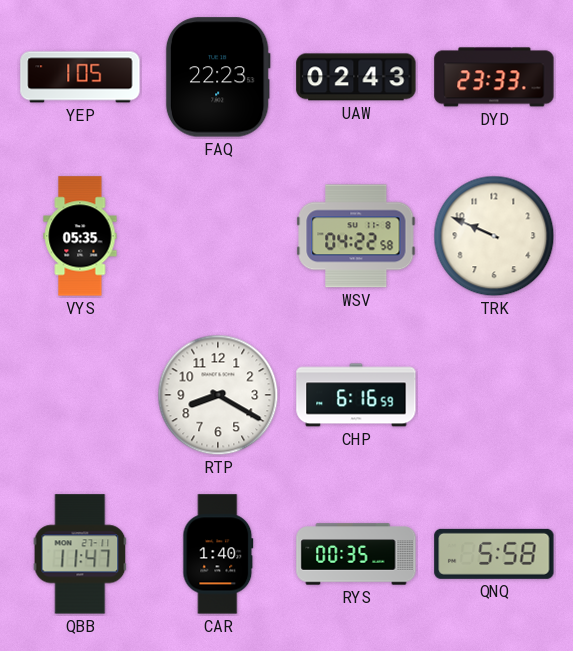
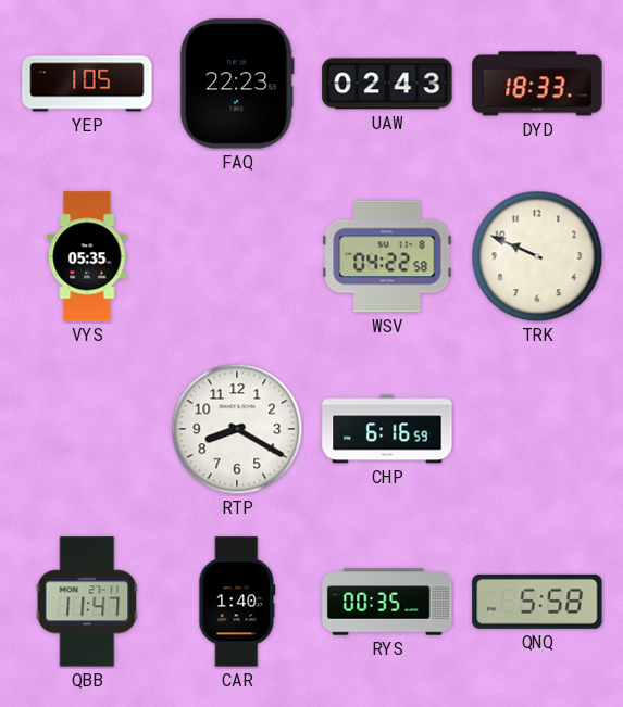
DYD: 23:33 -> 18:33 (537, 84)
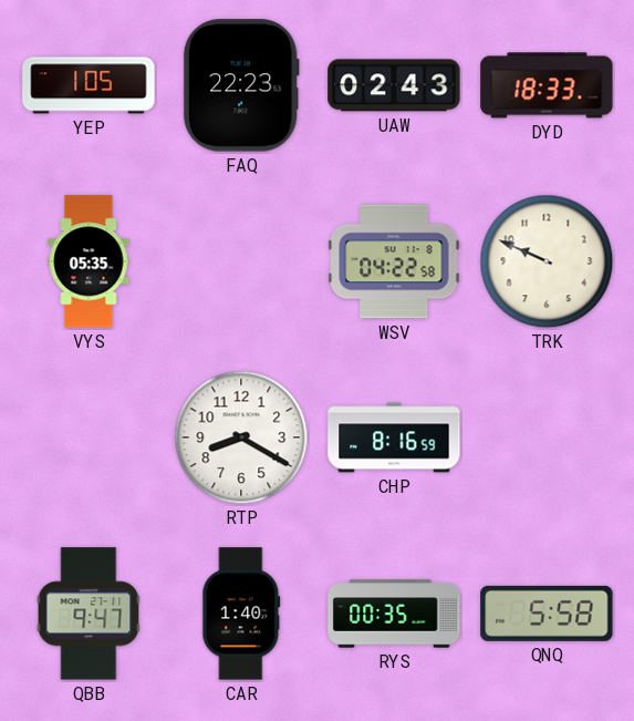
CHP: 6:16 -> 8:16 (394, 437)
QBB: 11:47 -> 9:47 (89, 614)
